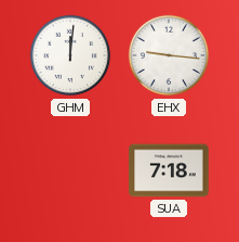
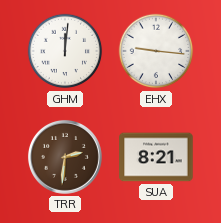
TRR: none -> 2:31 (65, 157)
SUA: 7:18 -> 8:21 (156, 157)
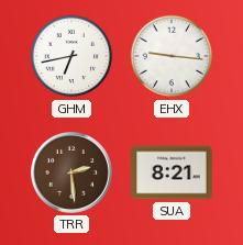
GHM: 12:01 -> 6:43 (71, 56)
TRR: 2:31 -> 2:29 (71, 172)
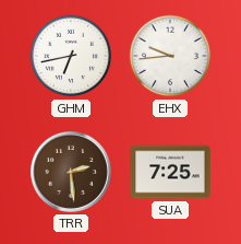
EHX: 9:16 -> 9:44 (170, 56)
SUA: 8:21 -> 7:25 (170, 172)
